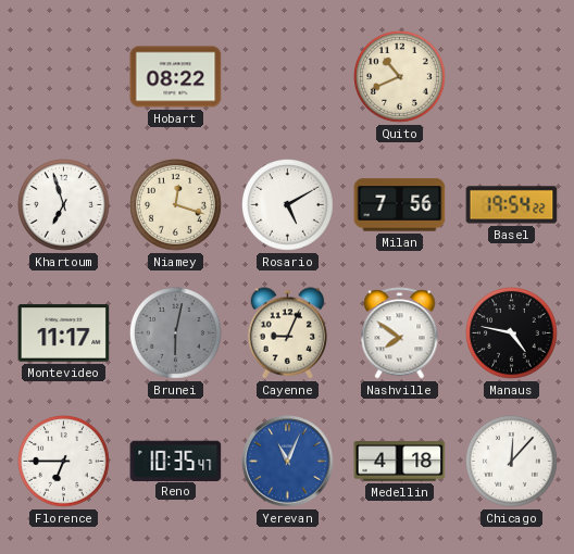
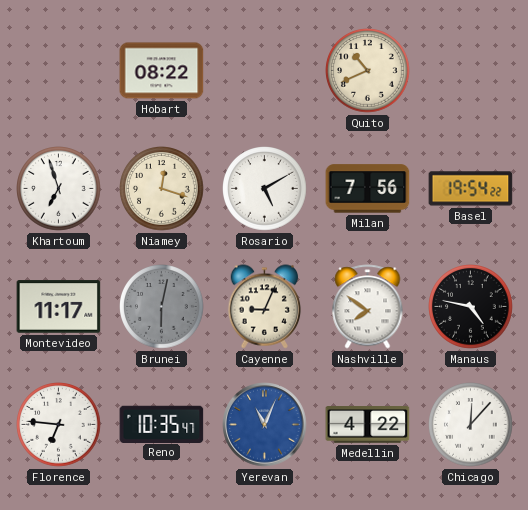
Florence: 6:45 -> 6:46 (59, 425)
Medellin: 4:18 -> 4:22 (368, 425)
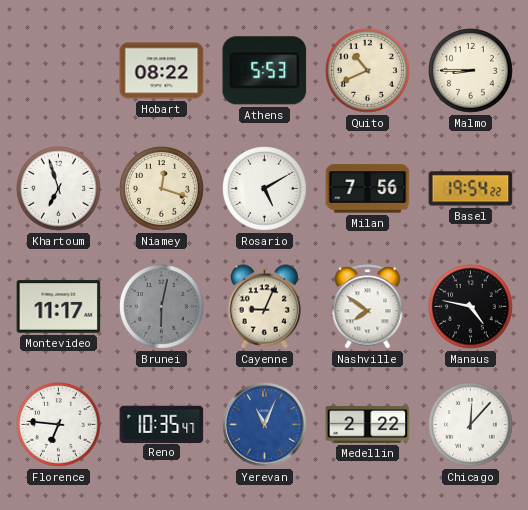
Athens: none -> 5:53 (265, 71)
Malmo: none -> 8:45 (471, 71)
Medellin: 4:22 -> 2:22 (368, 425)
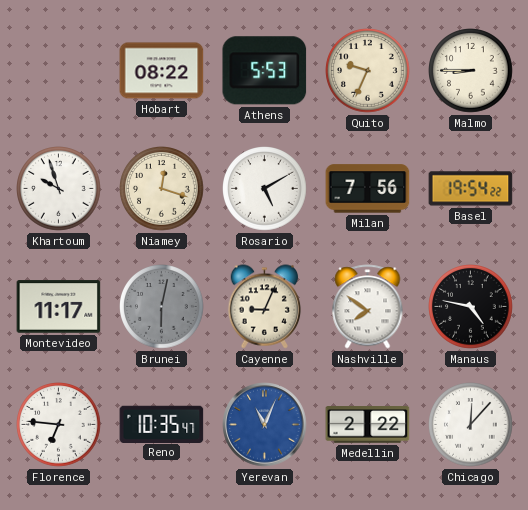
Quito: 10:41 -> 9:34 (368, 71)
Khartoum: 6:57 -> 9:57 (59, 189)
